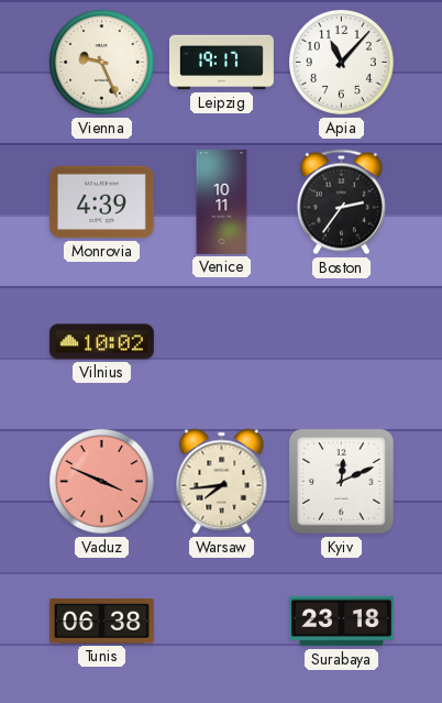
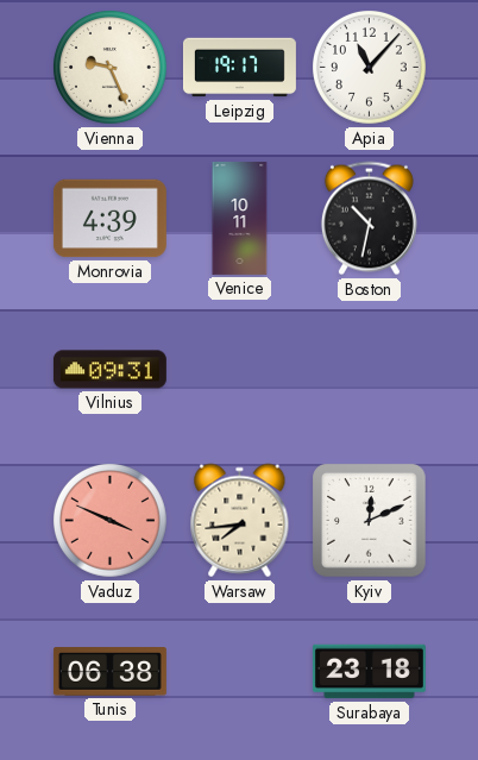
Boston: 2:36 -> 10:32 (369, 219)
Vilnius: 10:02 -> 09:31 (109, 370)
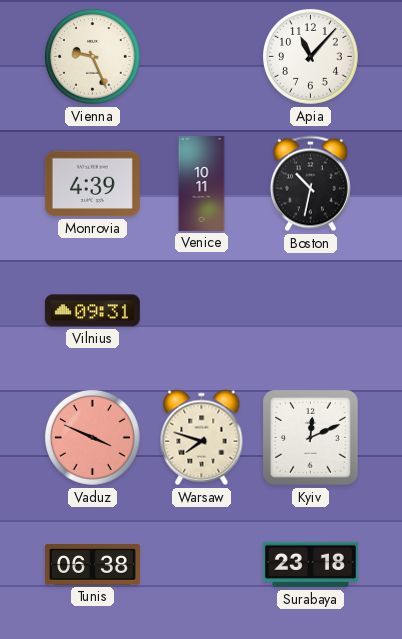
Leipzig: 19:17 -> none (239, 68)
Warsaw: 7:44 -> 7:48 (202, 438)
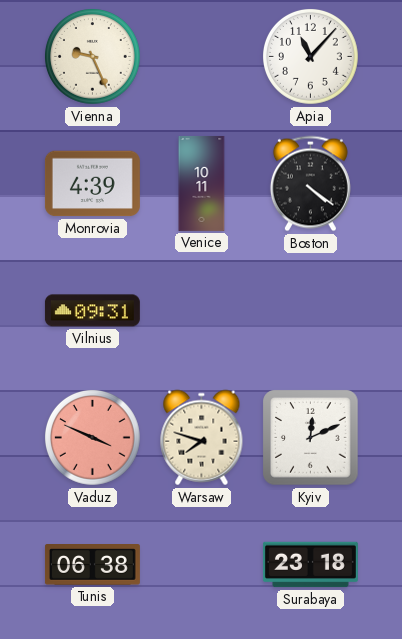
Boston: 10:32 -> 4:21 (310, 184)
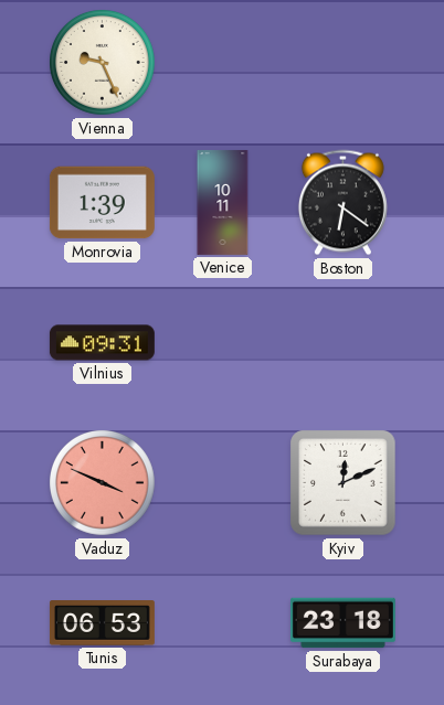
Apia: 11:07 -> none (311, 57)
Monrovia: 4:39 -> 1:39 (102, 203)
Boston: 4:21 -> 6:21 (342, 203)
Warsaw: 7:48 -> none (202, 438)
Tunis: 06:38 -> 06:53 (102, 623)
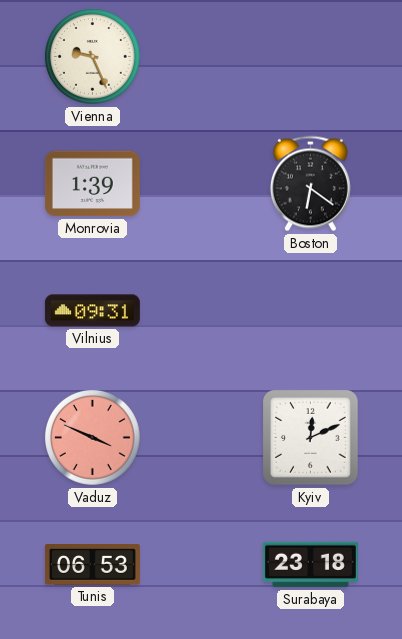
Venice: 10:11 -> none (223, 202)
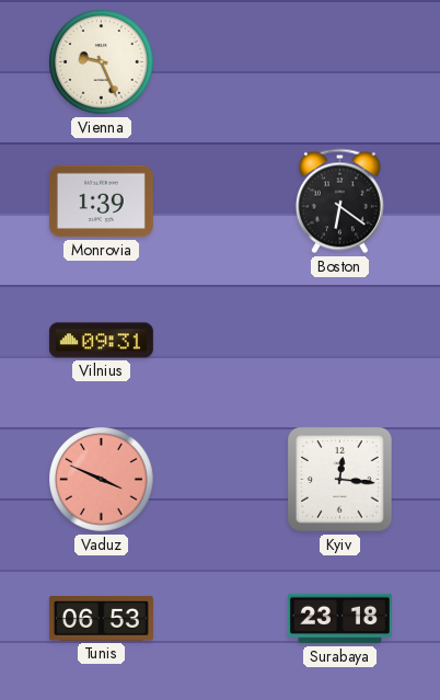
Kyiv: 12:11 -> 12:16 (340, 480)
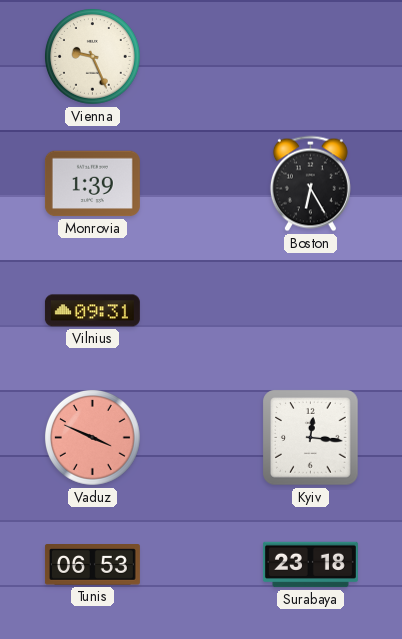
Boston: 6:21 -> 6:25 (310, 184)
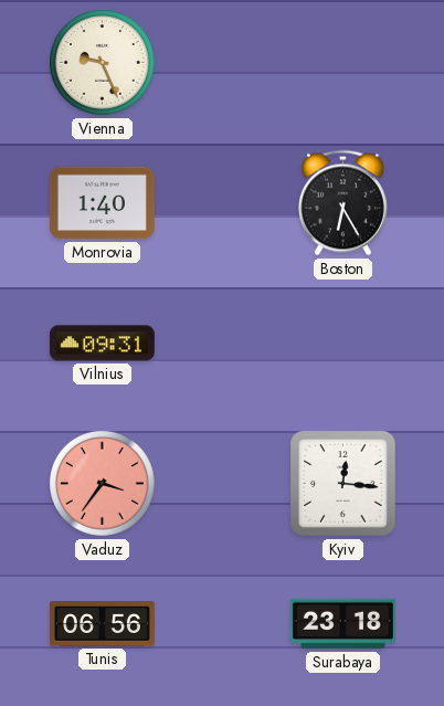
Monrovia: 1:39 -> 1:40 (102, 203)
Vaduz: 3:49 -> 3:36 (103, 484)
Tunis: 06:53 -> 06:56 (102, 624)
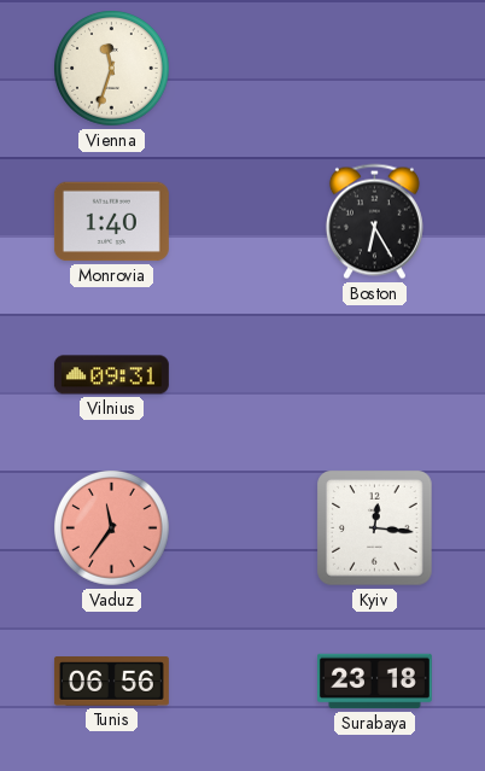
Vienna: 9:26 -> 11:33 (112, 69)
Vaduz: 3:36 -> 11:36 (112, 528)
